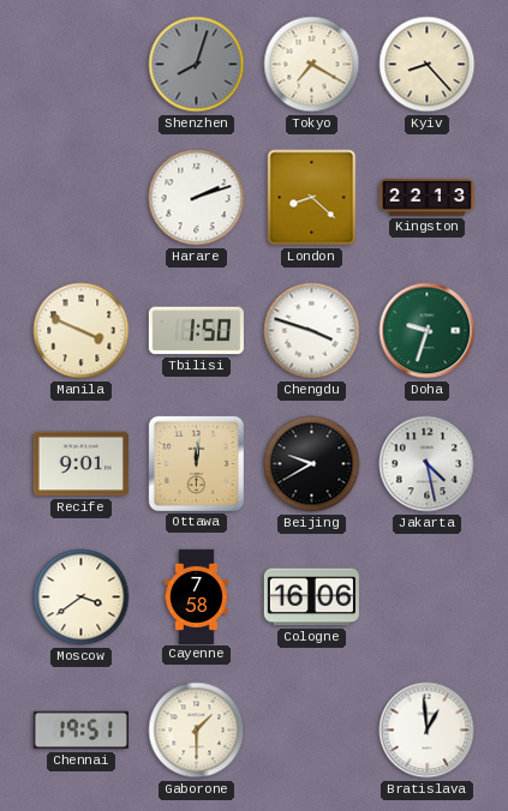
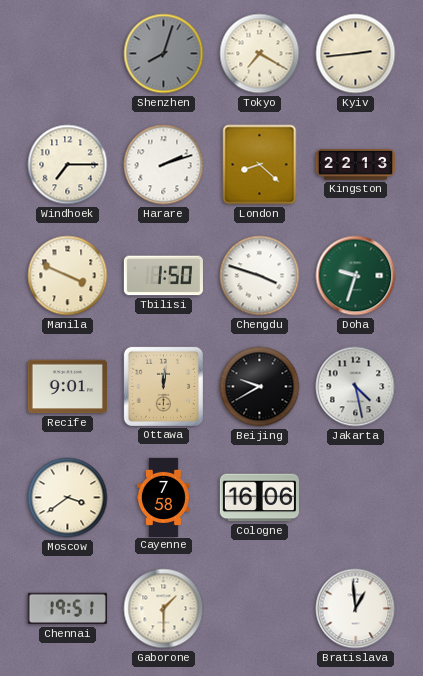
Kyiv: 8:23 -> 2:44 (356, 54)
Windhoek: none -> 7:15 (68, 165)
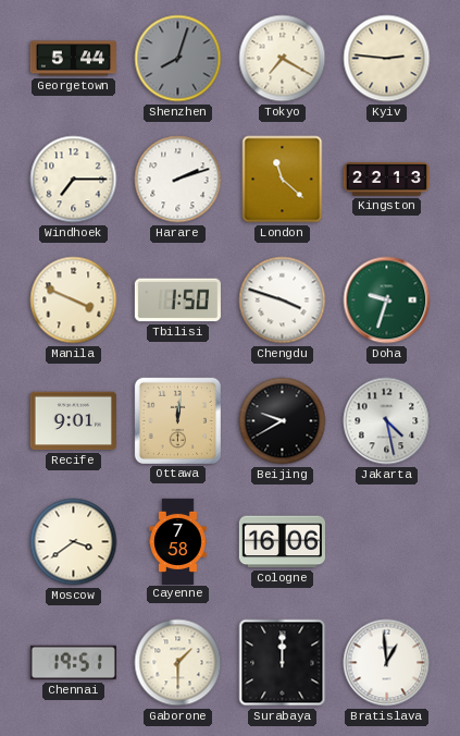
Georgetown: none -> 5:44 (73, 59)
Kyiv: 2:44 -> 2:46 (387, 59)
London: 8:22 -> 11:22 (283, 180)
Surabaya: none -> 12:00 (283, 663)
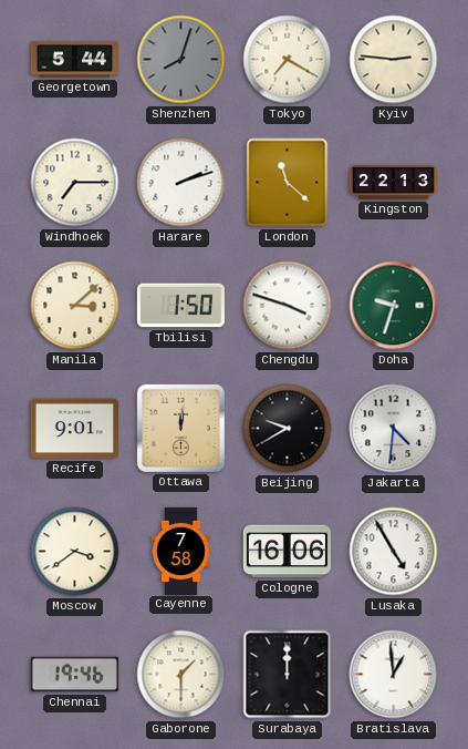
Manila: 3:49 -> 3:08 (75, 306)
Jakarta: 4:28 -> 4:31 (394, 429)
Lusaka: none -> 4:55 (394, 552)
Chennai: 19:51 -> 19:46 (74, 675)
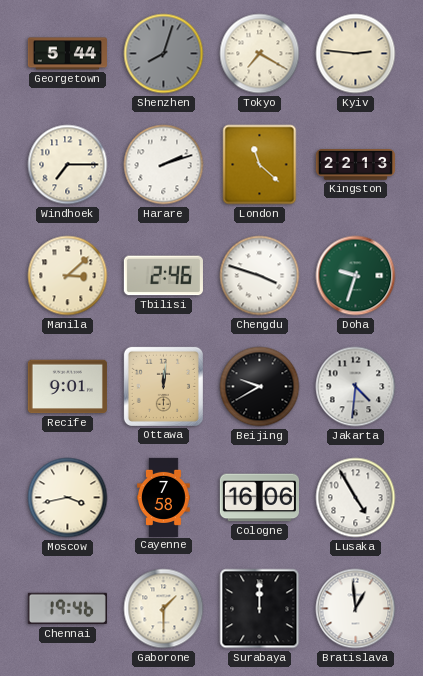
Tbilisi: 1:50 -> 2:46 (163, 276)
Moscow: 3:39 -> 3:43 (68, 498)
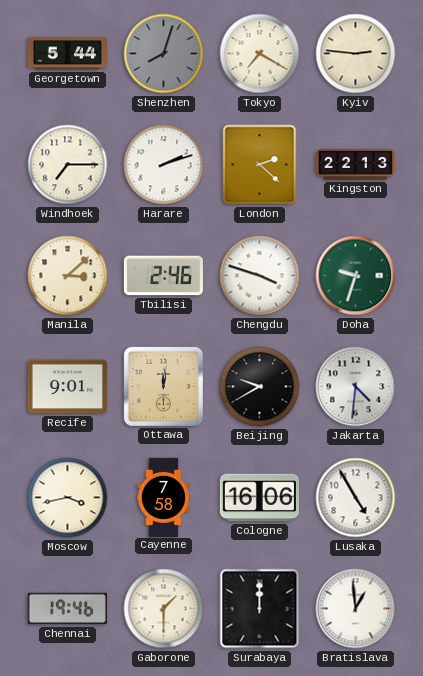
London: 11:22 -> 2:22 (260, 165)
